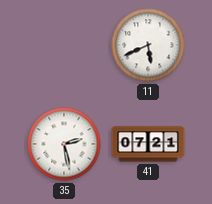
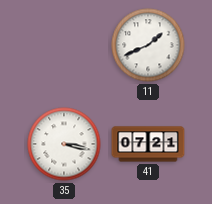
11: 5:41 -> 1:41 (148, 45)
35: 2:28 -> 3:17 (64, 144)
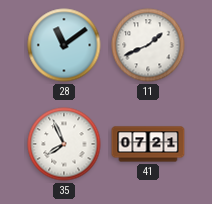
28: none -> 11:09 (64, 45)
35: 3:17 -> 7:56 (64, 144)
